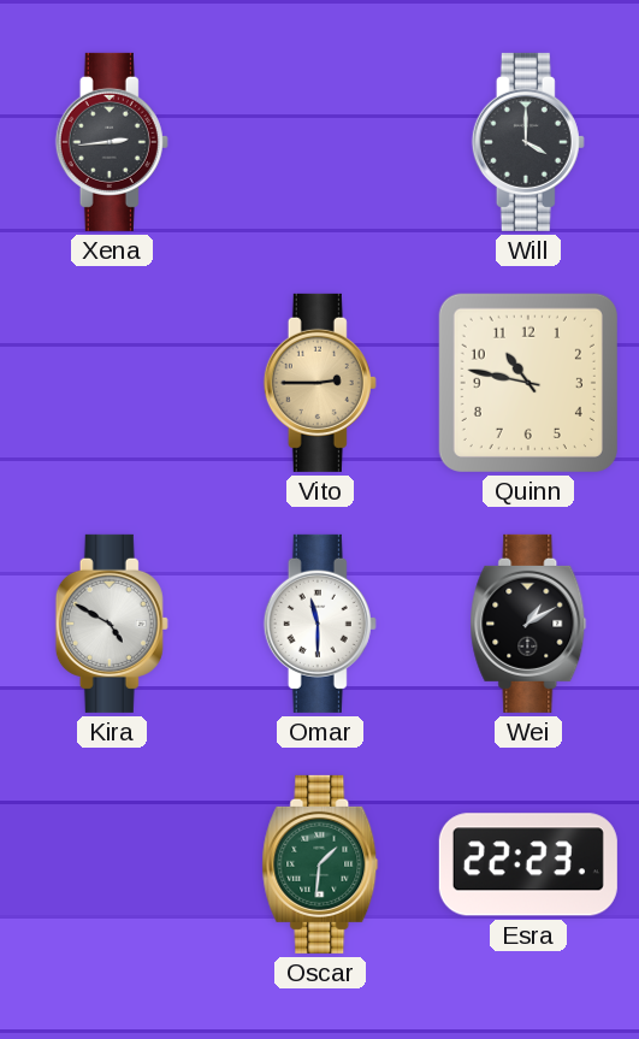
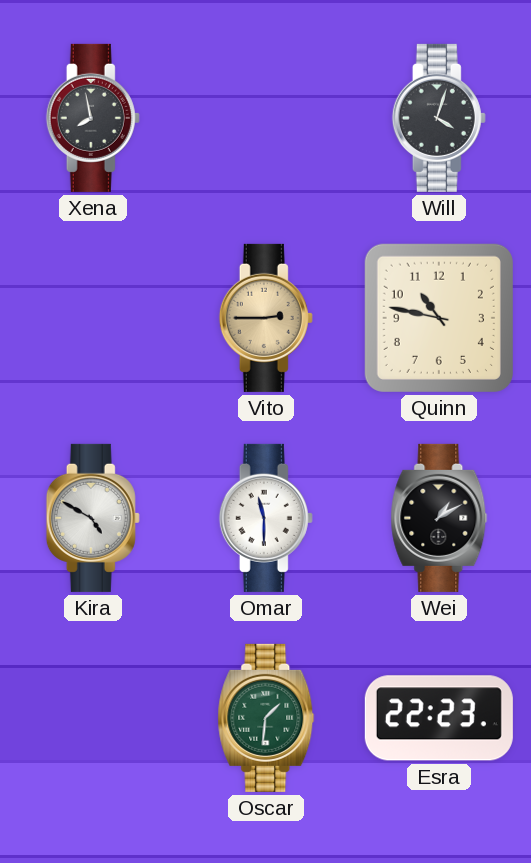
Xena: 2:44 -> 7:58 (93, 118)
Will: 4:00 -> 4:03 (439, 118)
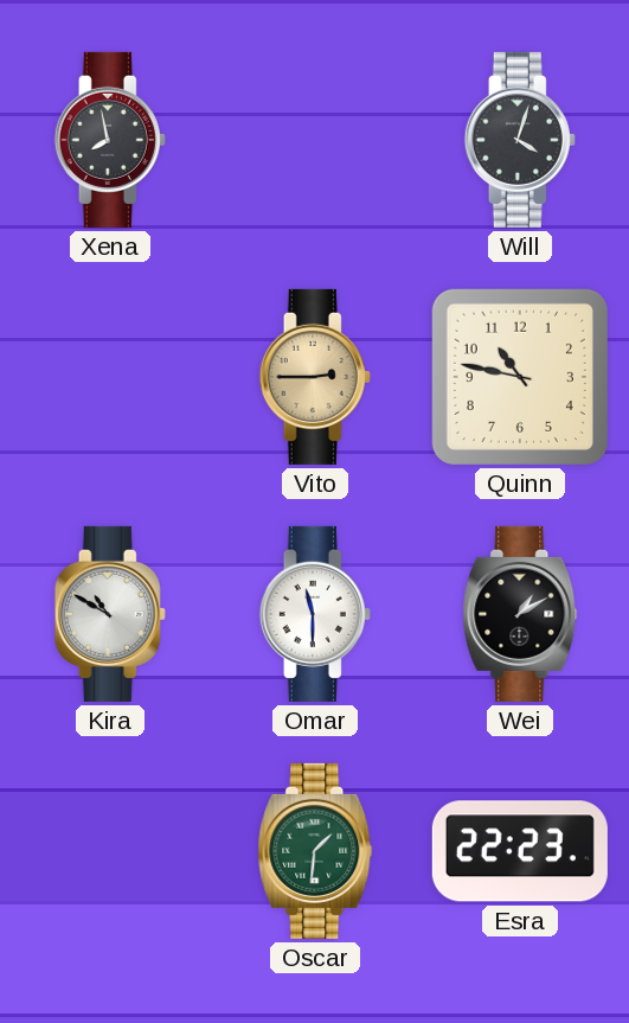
Kira: 4:50 -> 10:50 (110, 614)
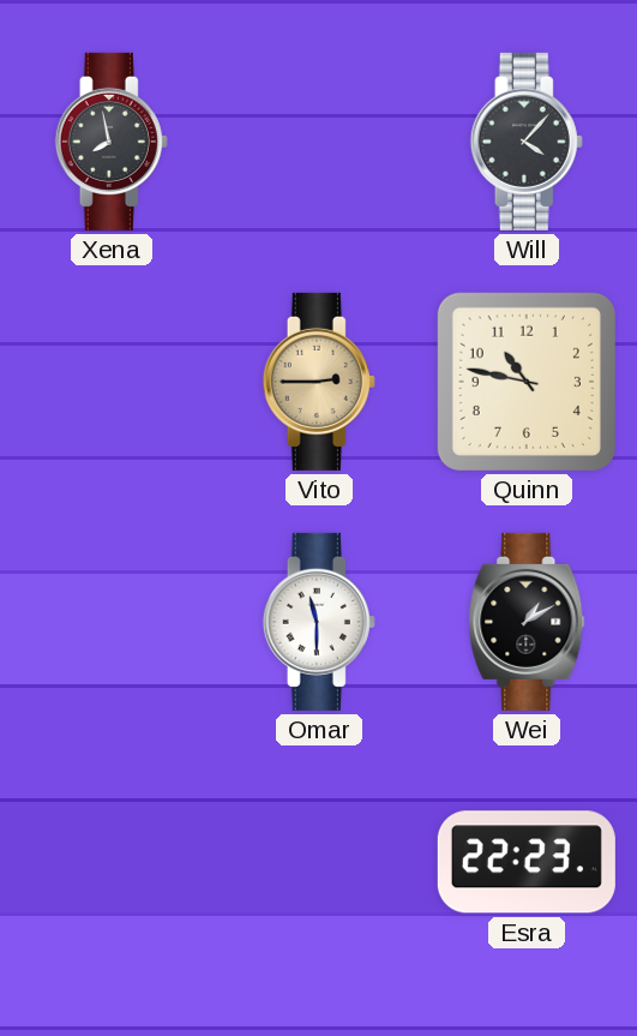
Will: 4:03 -> 4:07 (527, 142)
Kira: 10:50 -> none (110, 614)
Oscar: 1:31 -> none (315, 851)
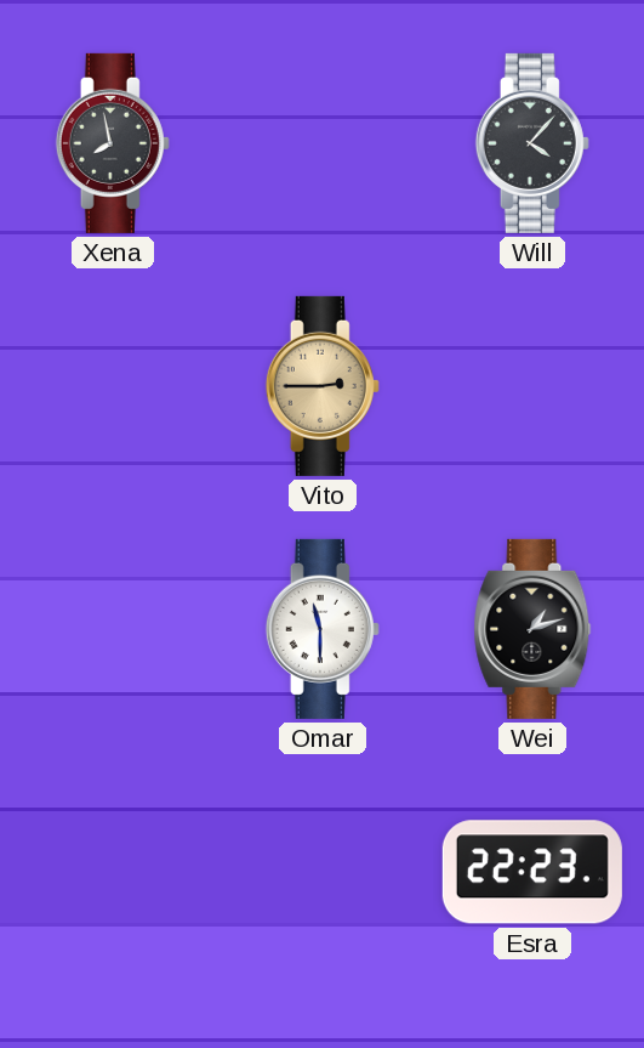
Quinn: 10:47 -> none (527, 382)
Wei: 1:10 -> 1:12 (532, 629)
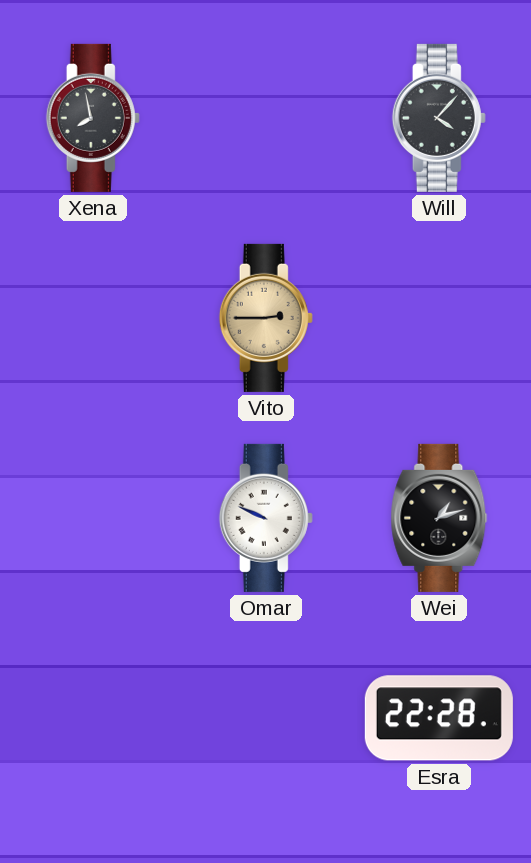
Omar: 11:30 -> 9:49 (266, 518)
Esra: 22:23 -> 22:28 (439, 718)
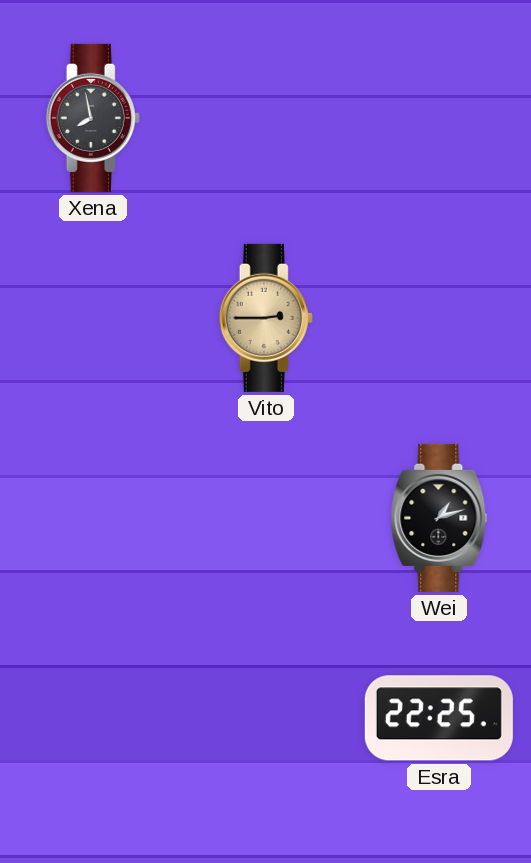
Will: 4:07 -> none (439, 118)
Omar: 9:49 -> none (266, 518)
Esra: 22:28 -> 22:25 (439, 718)
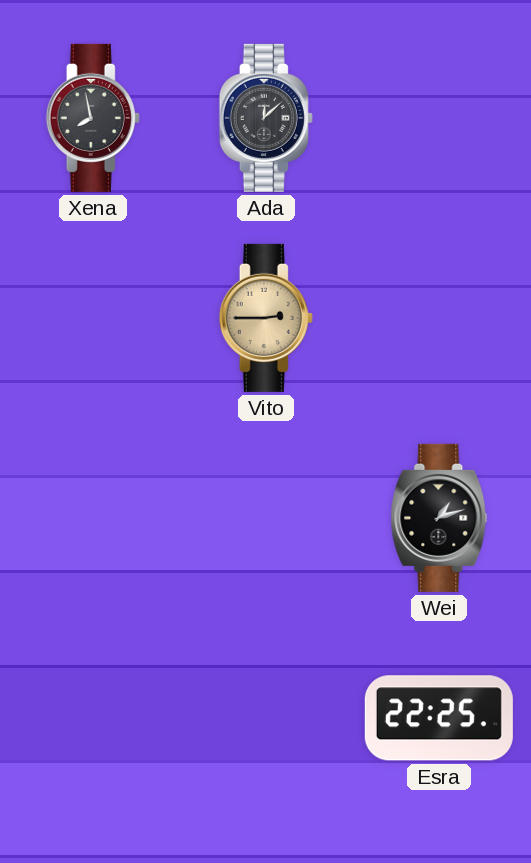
Ada: none -> 12:08 (266, 118)
